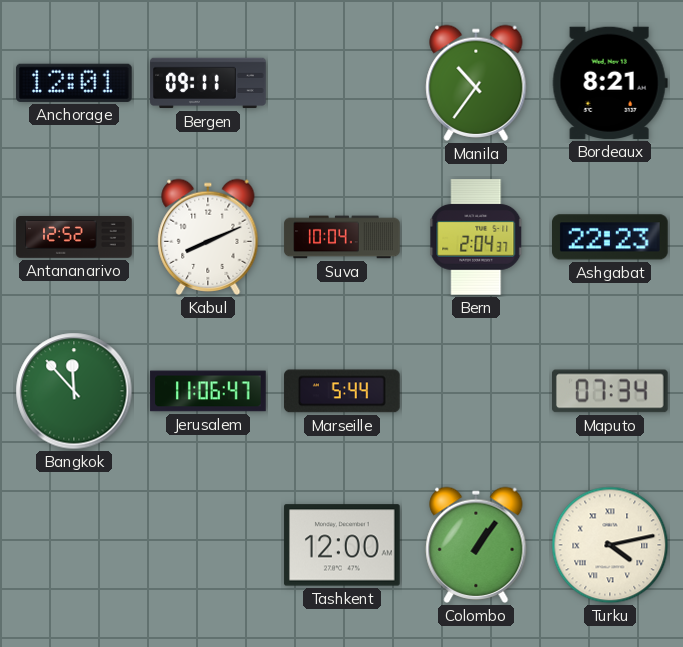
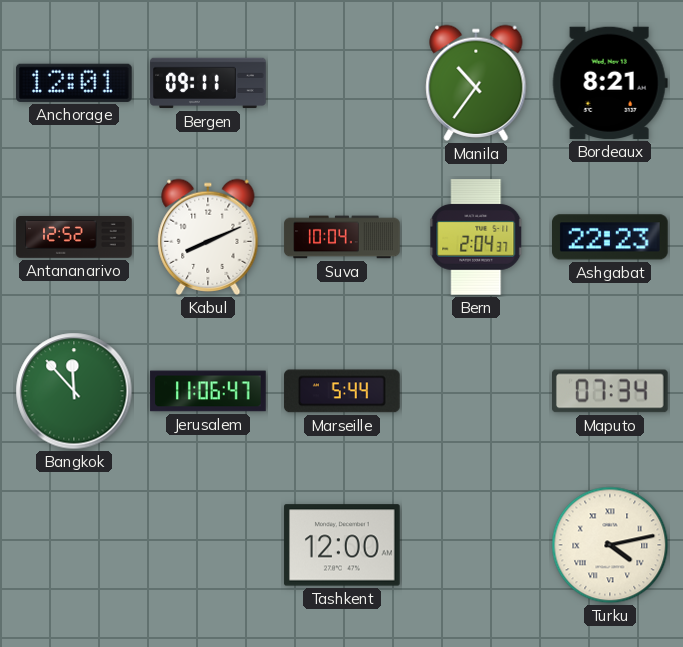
Colombo: 1:06 -> none (476, 545)
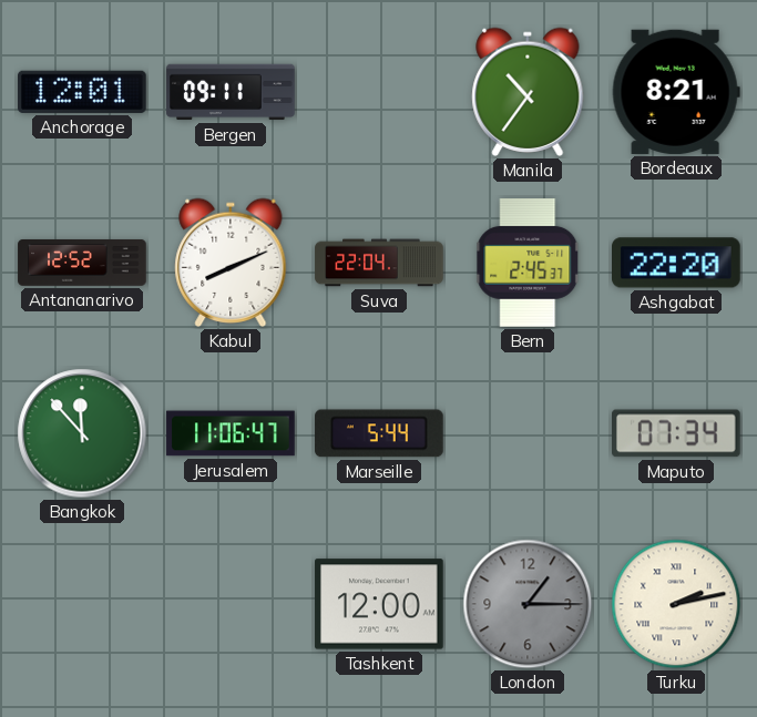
Suva: 10:04 -> 22:04 (379, 263)
Bern: 2:04 -> 2:45 (528, 263)
Ashgabat: 22:23 -> 22:20 (677, 263)
London: none -> 1:15 (528, 604)
Turku: 4:13 -> 2:13 (676, 604)
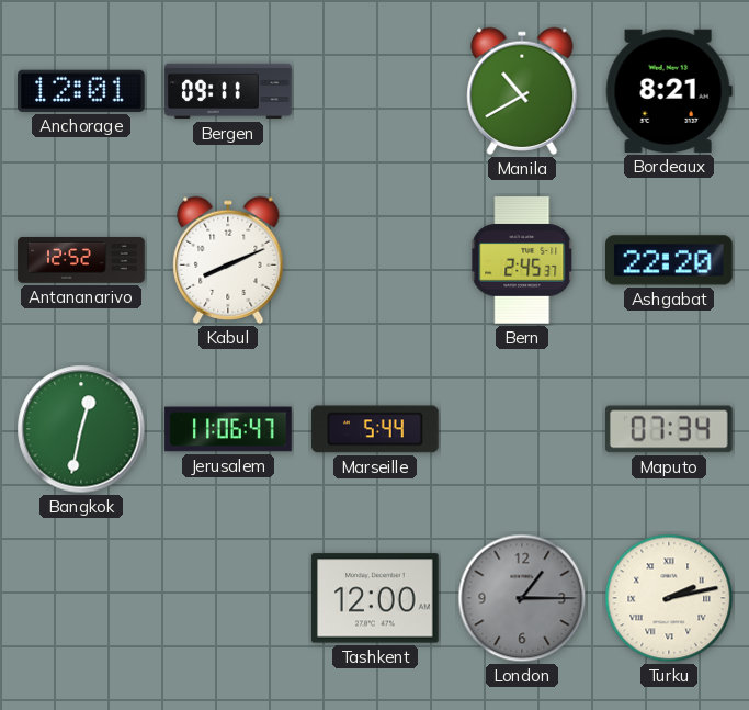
Manila: 10:36 -> 10:40 (522, 91)
Suva: 22:04 -> none (379, 263)
Bangkok: 11:53 -> 12:32 (81, 429)
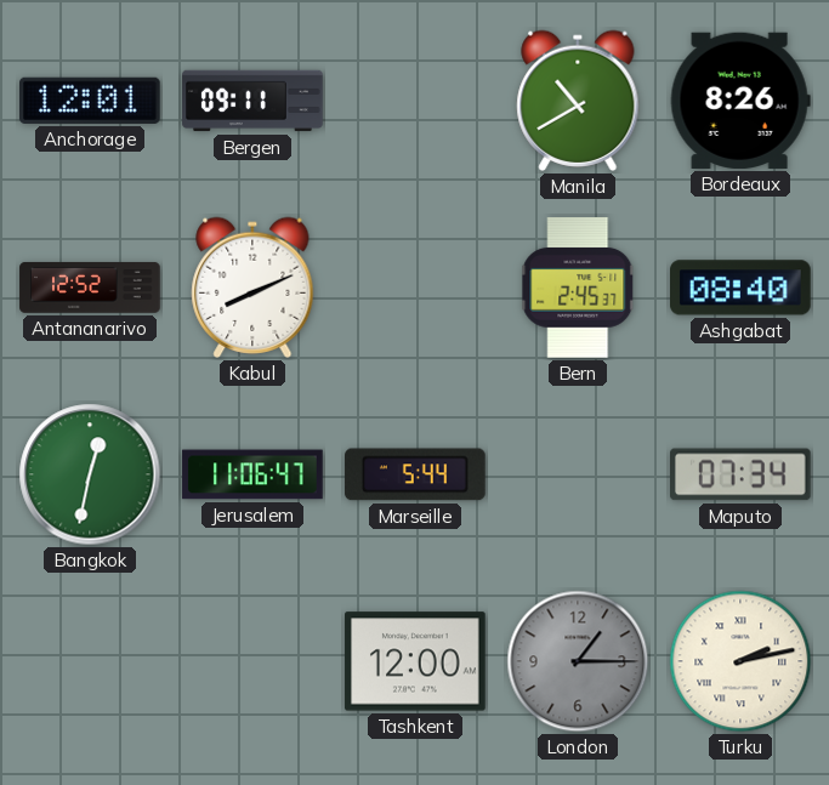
Bordeaux: 8:21 -> 8:26 (740, 101)
Ashgabat: 22:20 -> 08:40 (742, 288)
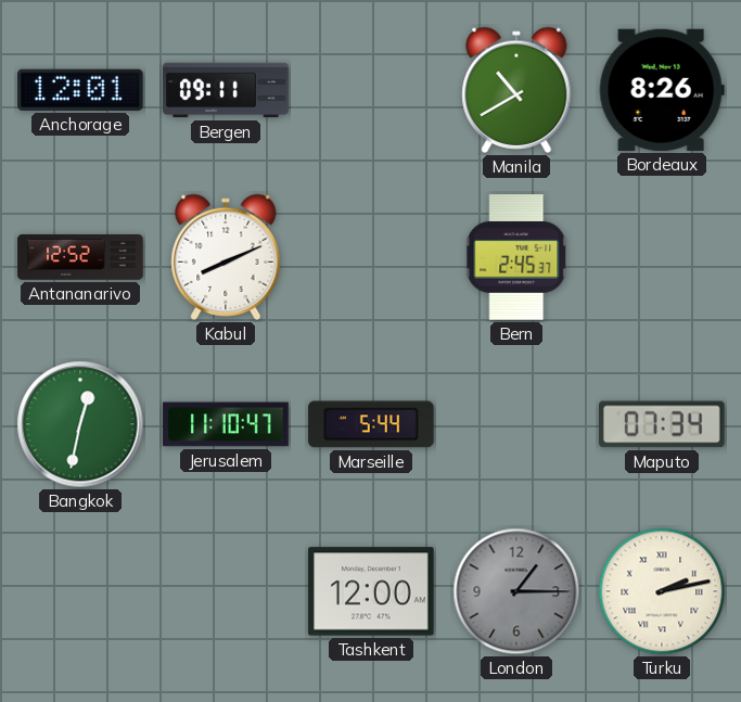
Ashgabat: 08:40 -> none (742, 288)
Jerusalem: 11:06 -> 11:10 (226, 424)
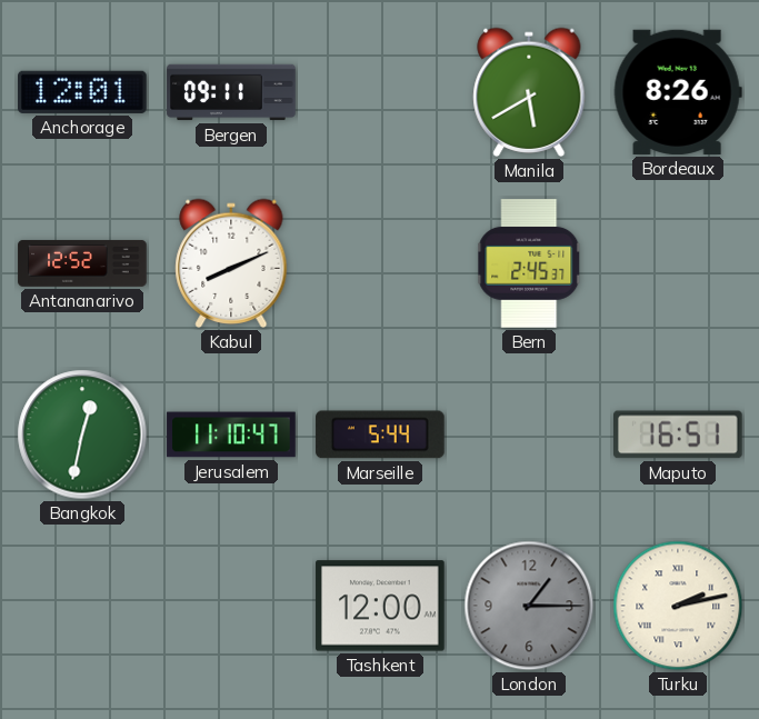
Manila: 10:40 -> 5:40 (529, 92)
Maputo: 07:34 -> 16:51 (679, 435)
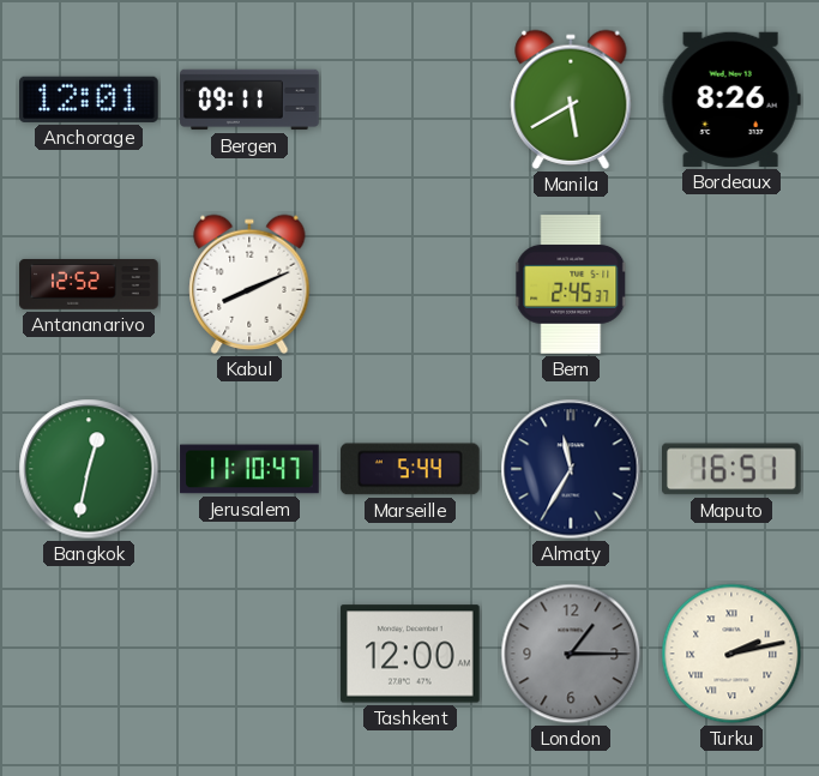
Almaty: none -> 11:35 (571, 469)
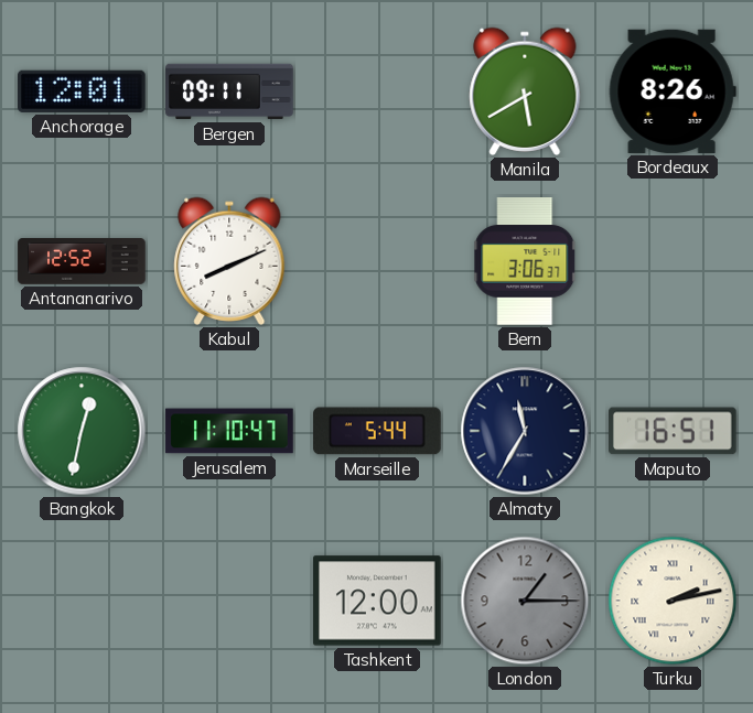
Bern: 2:45 -> 3:06 (525, 261)
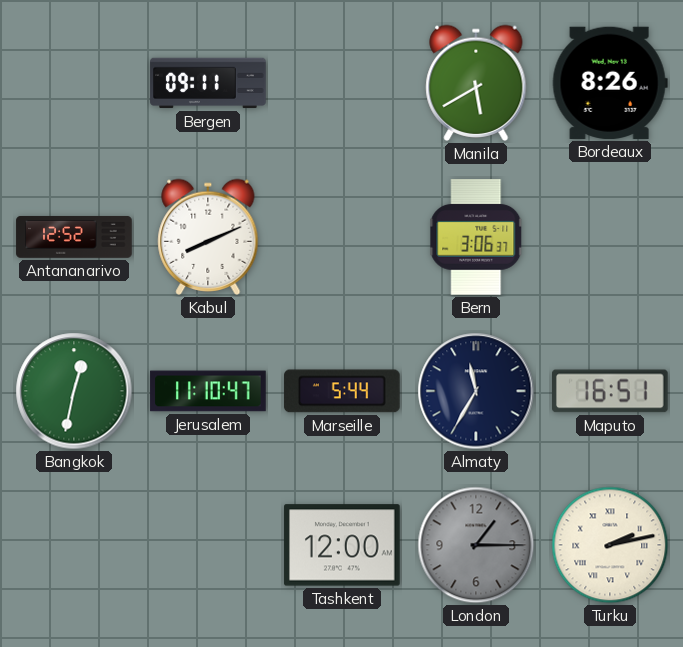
Anchorage: 12:01 -> none (83, 91)
